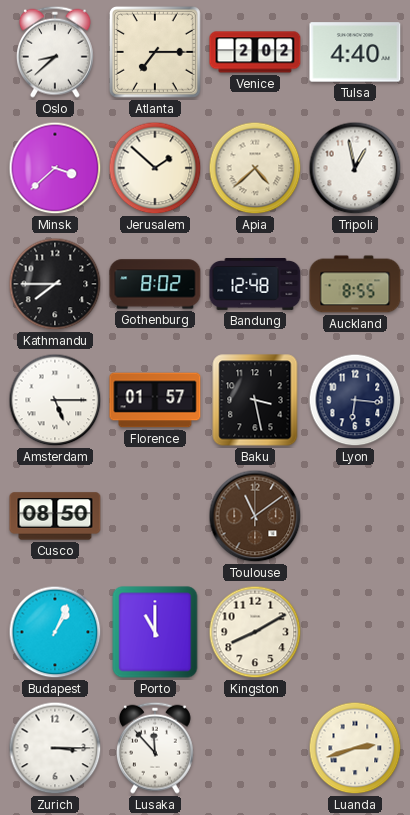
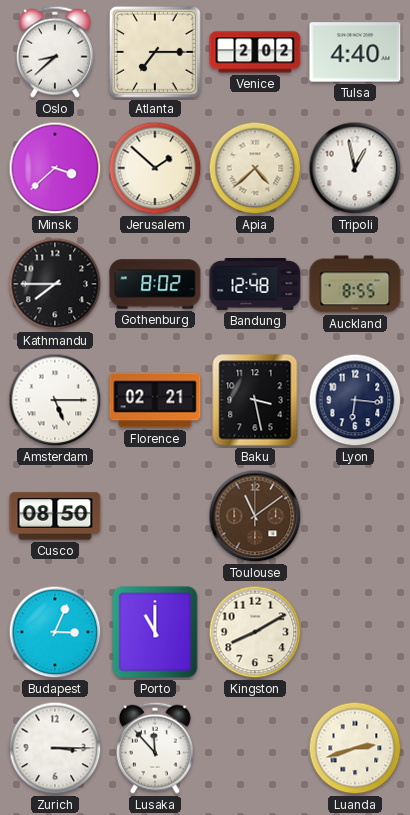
Florence: 01:57 -> 02:21 (155, 400)
Budapest: 1:04 -> 3:04 (55, 632)
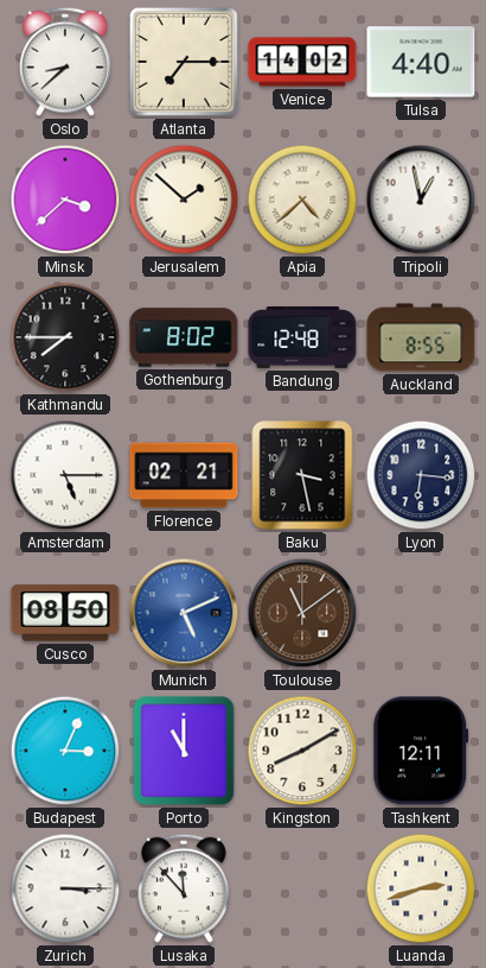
Venice: 2:02 -> 14:02 (302, 62)
Munich: none -> 5:11 (184, 613)
Tashkent: none -> 12:11 (421, 751)
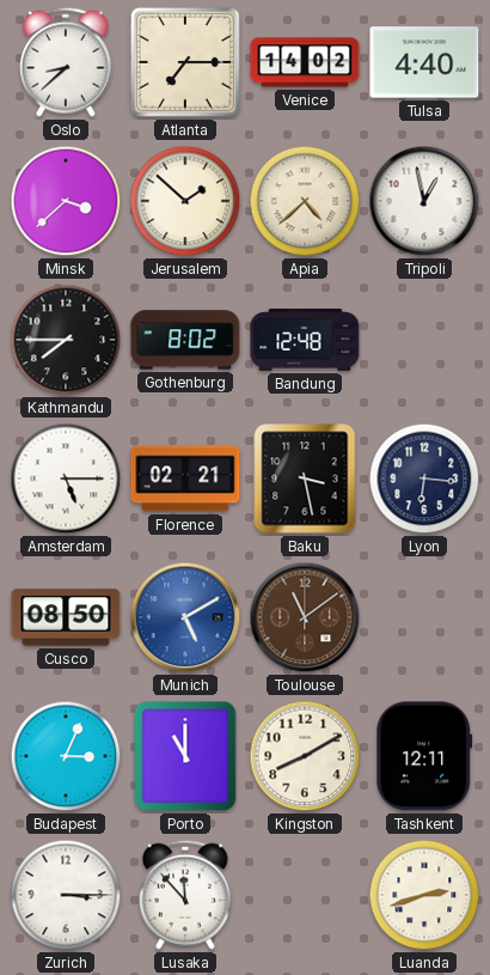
Auckland: 8:55 -> none (421, 337)
Munich: 5:11 -> 5:10 (185, 617)
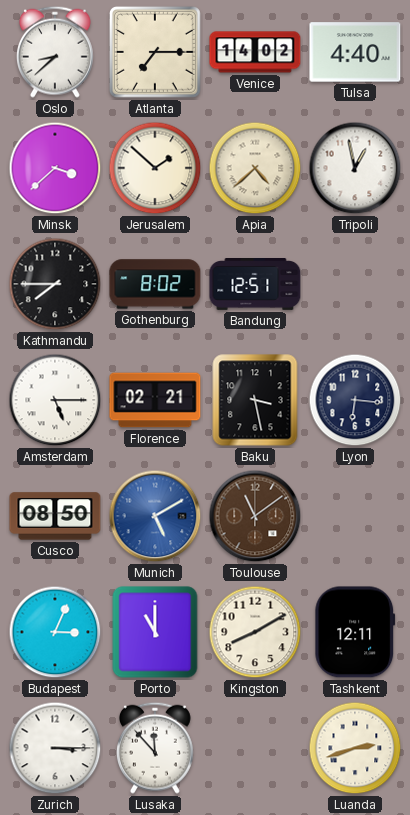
Bandung: 12:48 -> 12:51 (255, 285)
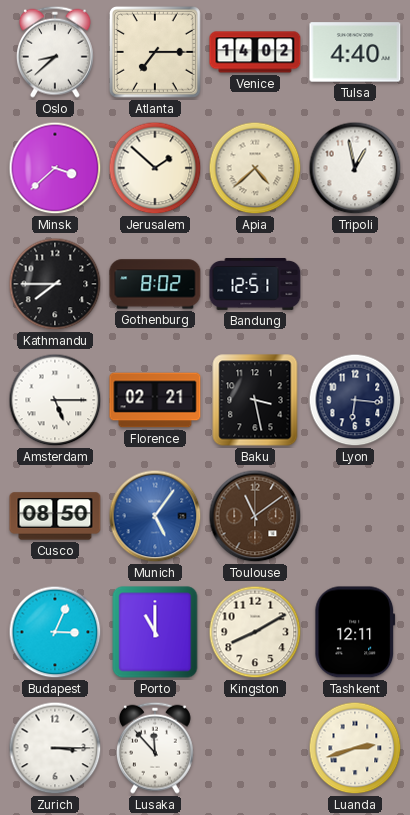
Munich: 5:10 -> 5:06 (155, 516)
